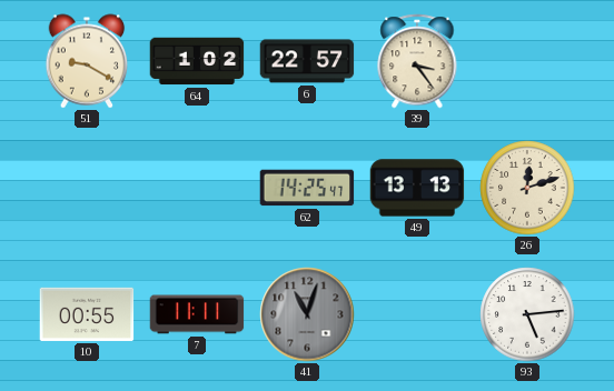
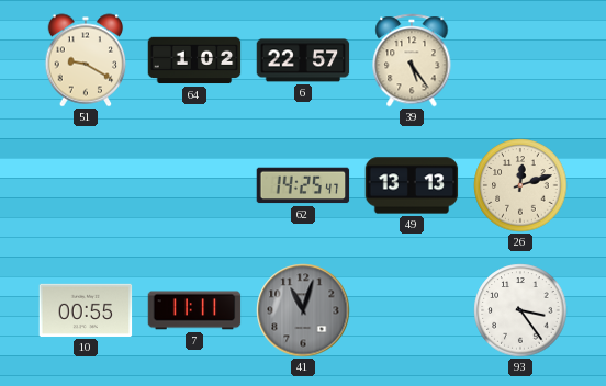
39: 3:24 -> 5:24 (412, 60)
93: 5:14 -> 3:24 (520, 310)
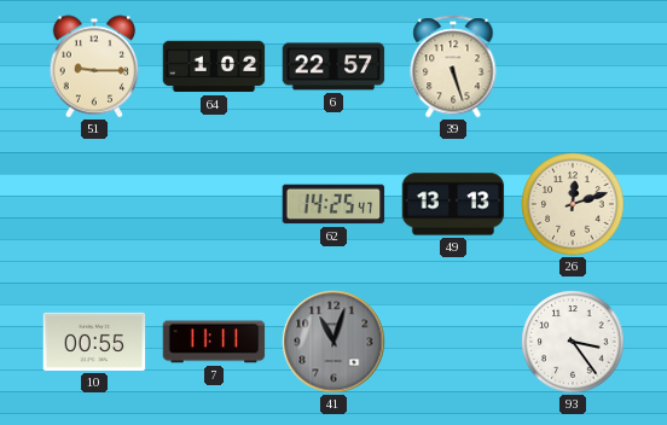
51: 9:20 -> 9:15 (94, 66)
39: 5:24 -> 5:27 (453, 66)
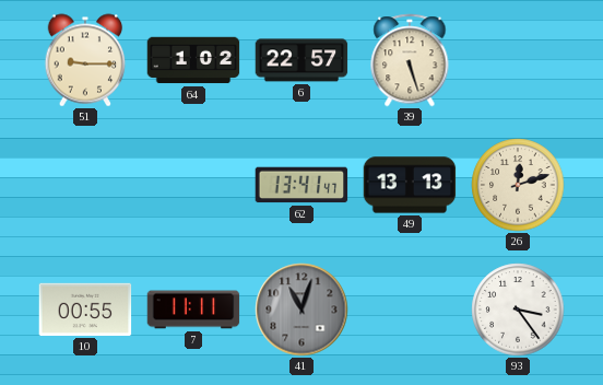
62: 14:25 -> 13:41 (301, 185)
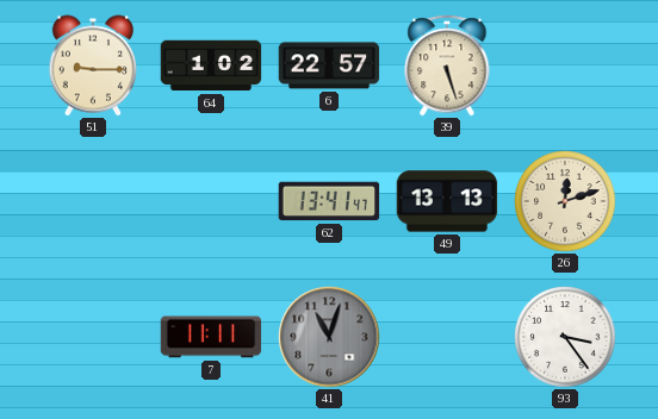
10: 00:55 -> none (85, 310)
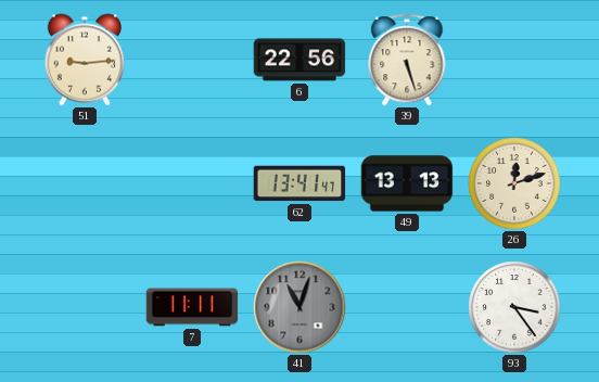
51: 9:15 -> 9:14 (85, 60)
64: 1:02 -> none (211, 65)
6: 22:57 -> 22:56 (299, 60)
